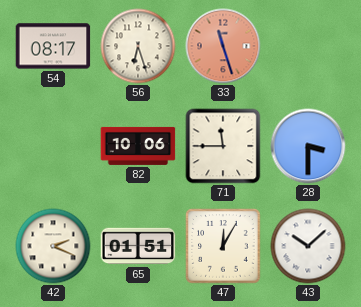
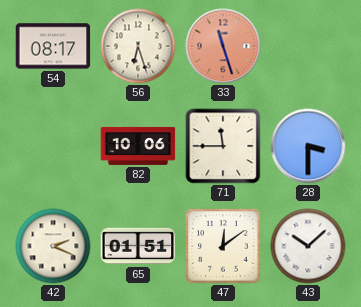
47: 12:05 -> 12:09 (223, 246)
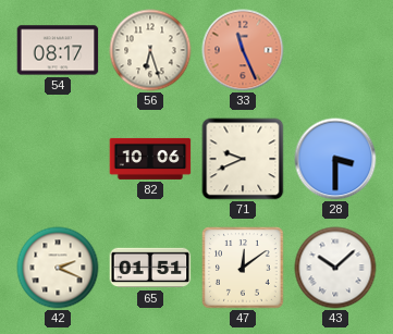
33: 11:27 -> 11:26 (243, 50)
71: 11:45 -> 9:41 (243, 159)
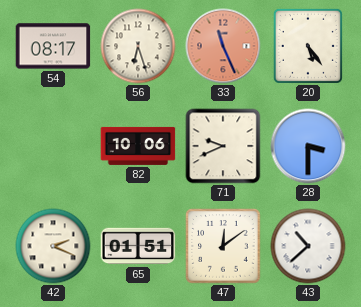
20: none -> 5:24 (308, 46)
43: 10:08 -> 10:38 (308, 246)
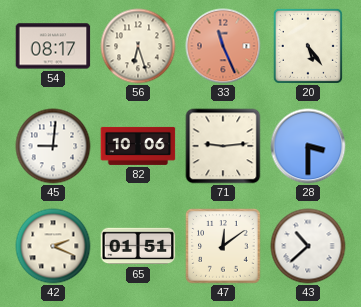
45: none -> 9:01 (53, 146)
71: 9:41 -> 9:14 (223, 146)
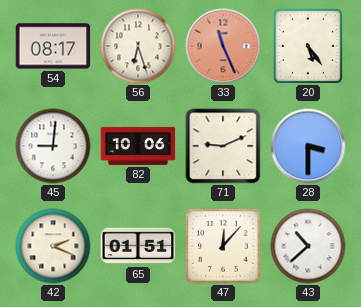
71: 9:14 -> 9:11 (223, 146)
47: 12:09 -> 12:07 (223, 246)
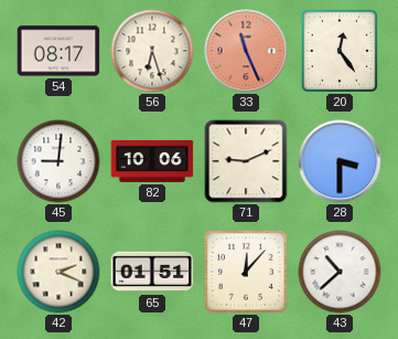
20: 5:24 -> 12:24 (340, 51)
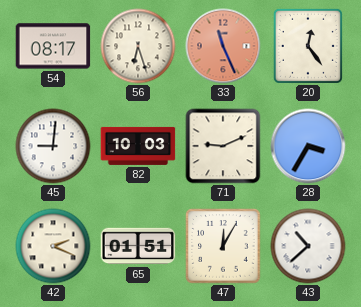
82: 10:06 -> 10:03 (138, 146)
28: 3:30 -> 3:35 (308, 146)
47: 12:07 -> 12:05 (223, 246)
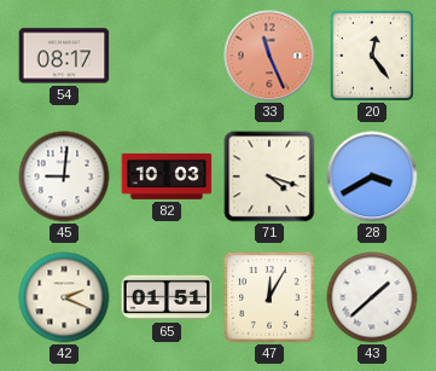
56: 6:27 -> none (138, 46)
71: 9:11 -> 4:18 (269, 176)
28: 3:35 -> 3:40 (372, 176)
43: 10:38 -> 1:38 (372, 297)
